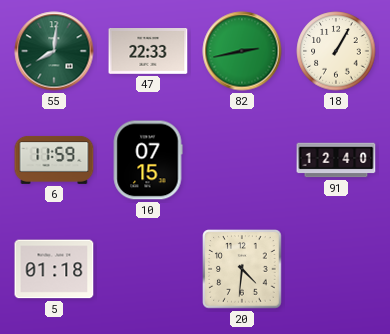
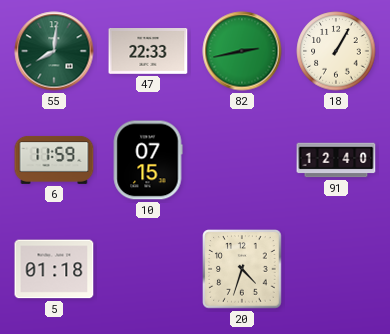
20: 4:31 -> 4:33 (242, 269)
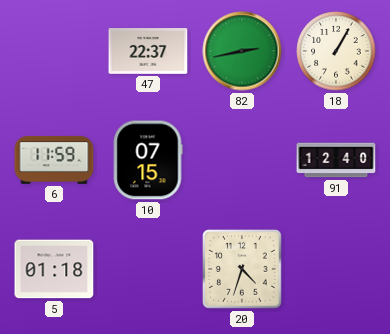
55: 8:01 -> none (54, 51)
47: 22:33 -> 22:37 (148, 52)
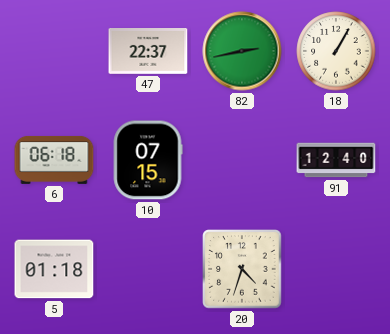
6: 11:59 -> 06:18 (54, 160)
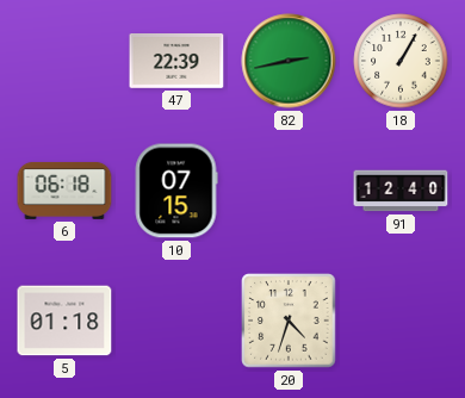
47: 22:37 -> 22:39 (176, 62)
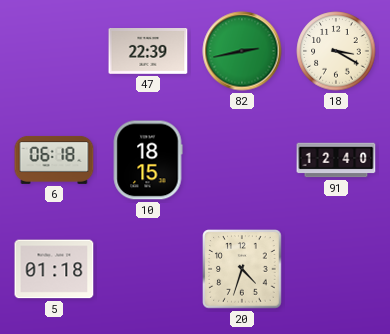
18: 1:05 -> 3:20 (336, 51)
10: 07:15 -> 18:15 (148, 160)
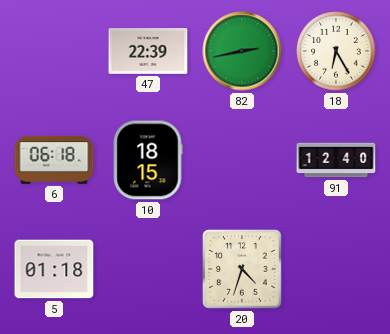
18: 3:20 -> 6:25 (336, 51)
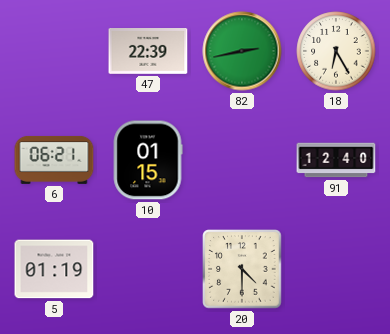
6: 06:18 -> 06:21 (54, 160)
10: 18:15 -> 01:15 (148, 160)
5: 01:18 -> 01:19 (54, 269)
20: 4:33 -> 4:30 (242, 269)
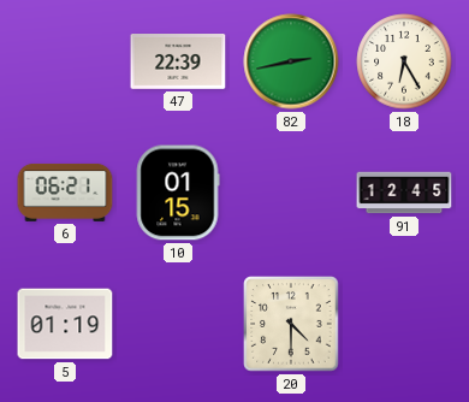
91: 12:40 -> 12:45 (404, 193)
